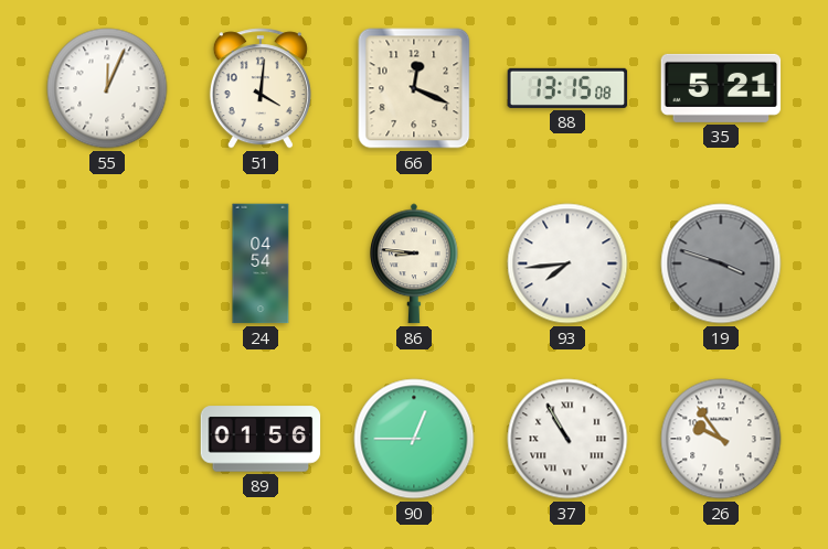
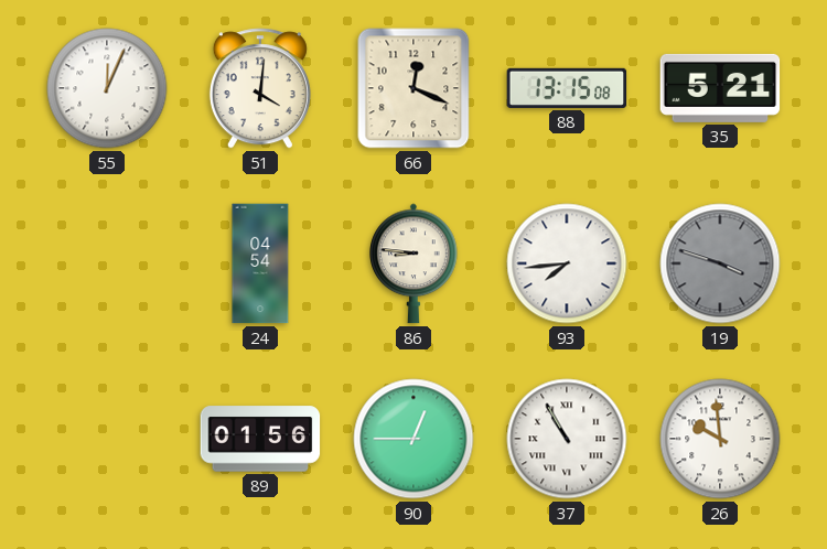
26: 9:54 -> 9:59 (720, 439)
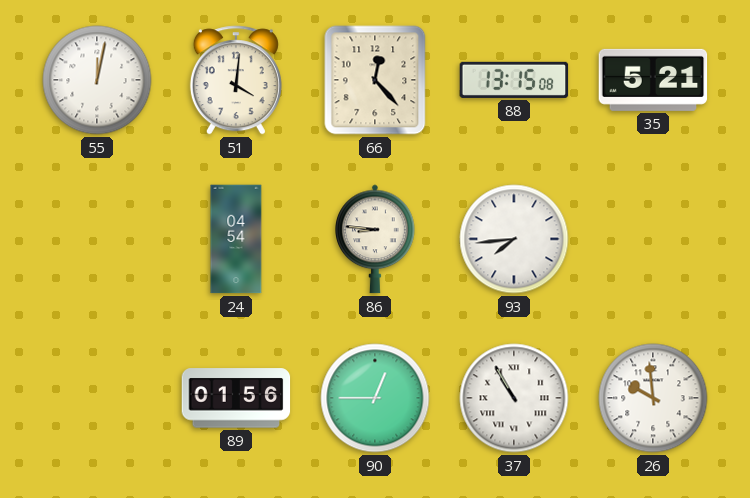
55: 12:04 -> 12:02 (97, 80)
66: 12:19 -> 12:23 (375, 80)
19: 3:48 -> none (720, 263)
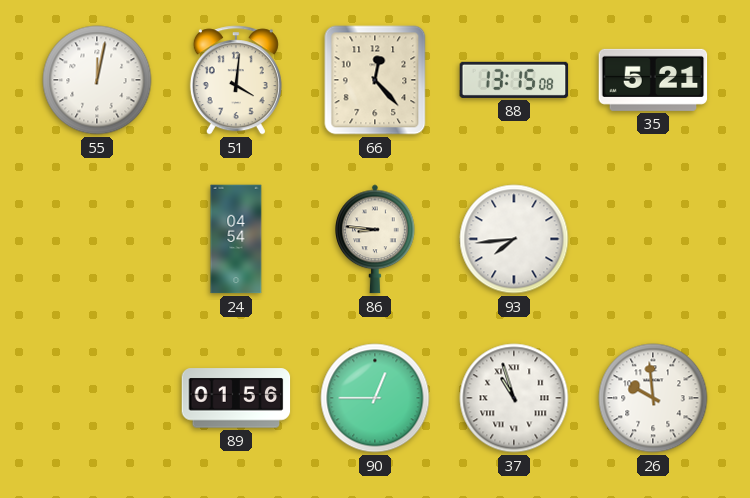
37: 10:55 -> 10:57 (514, 398)
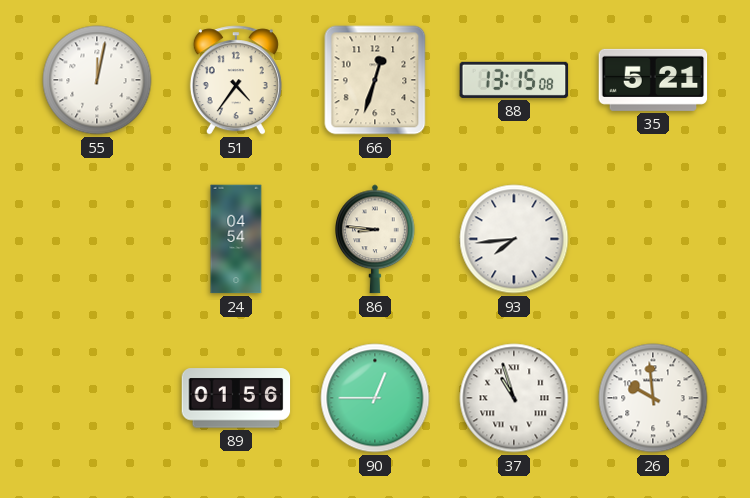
51: 4:01 -> 4:36 (236, 80)
66: 12:23 -> 12:33 (375, 80)
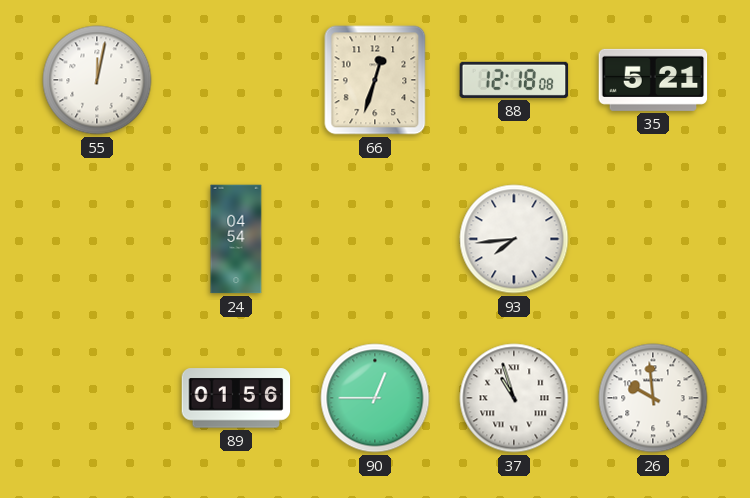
51: 4:36 -> none (236, 80)
88: 13:15 -> 12:18 (514, 80)
86: 8:46 -> none (376, 239)
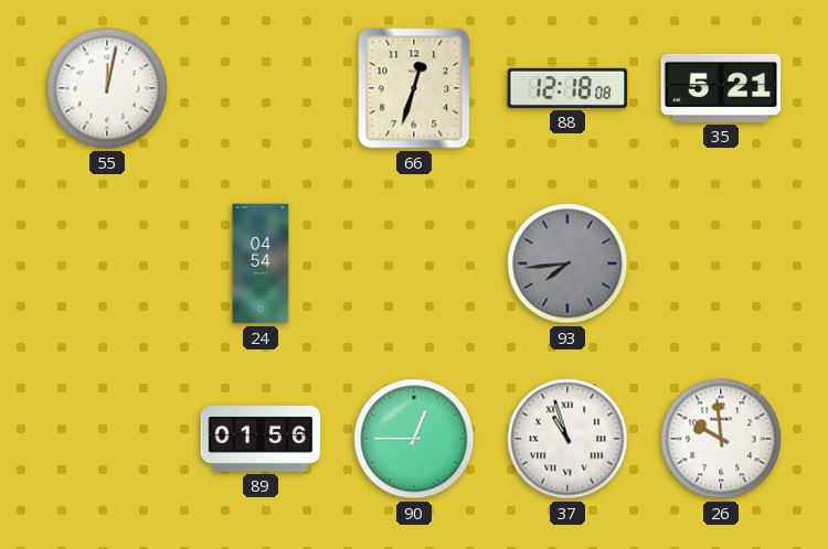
93 dial: white -> grey (567, 263)
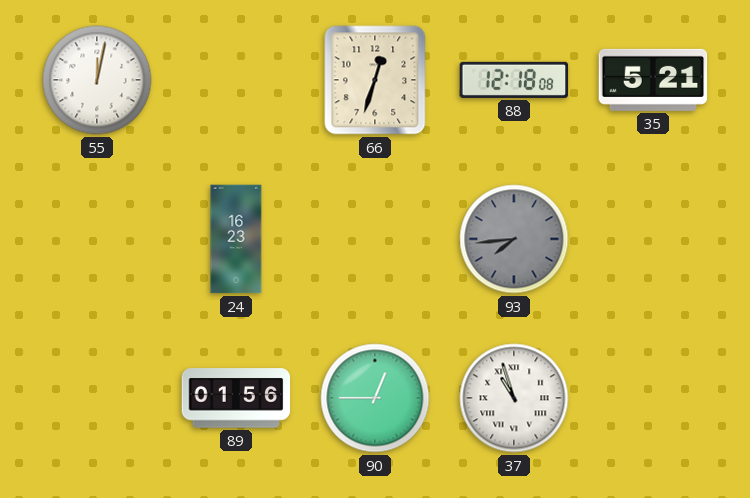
24: 04:54 -> 16:23 (236, 239)
26: 9:59 -> none (721, 439)
